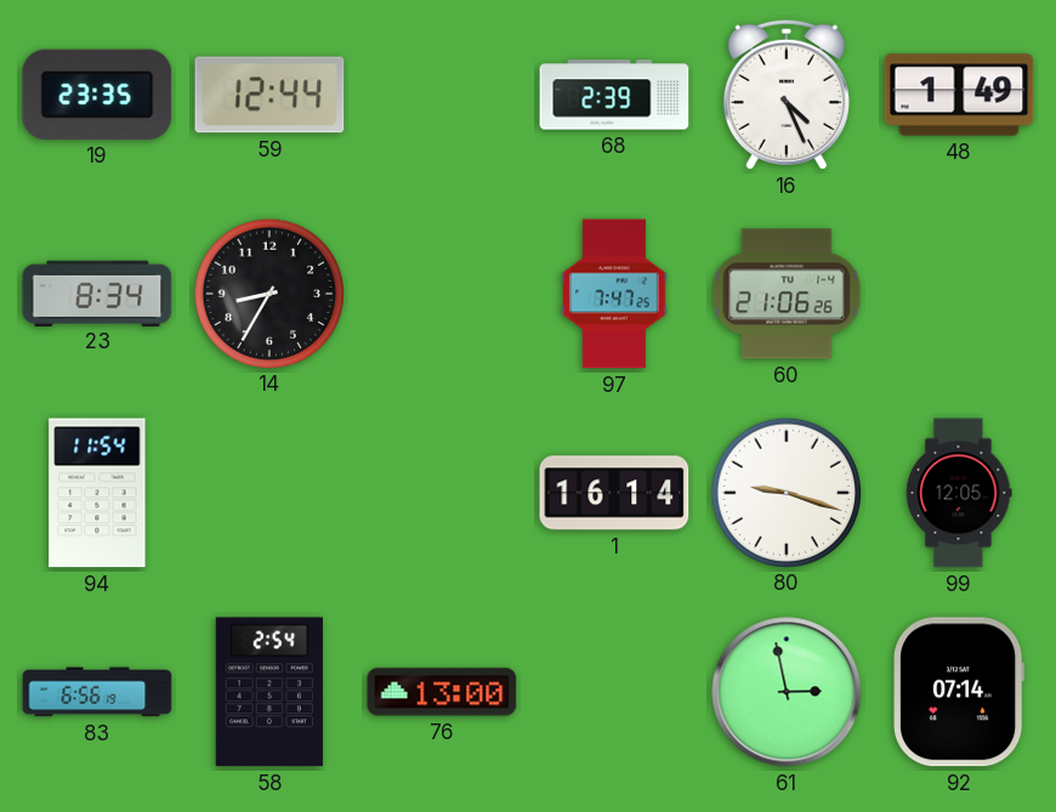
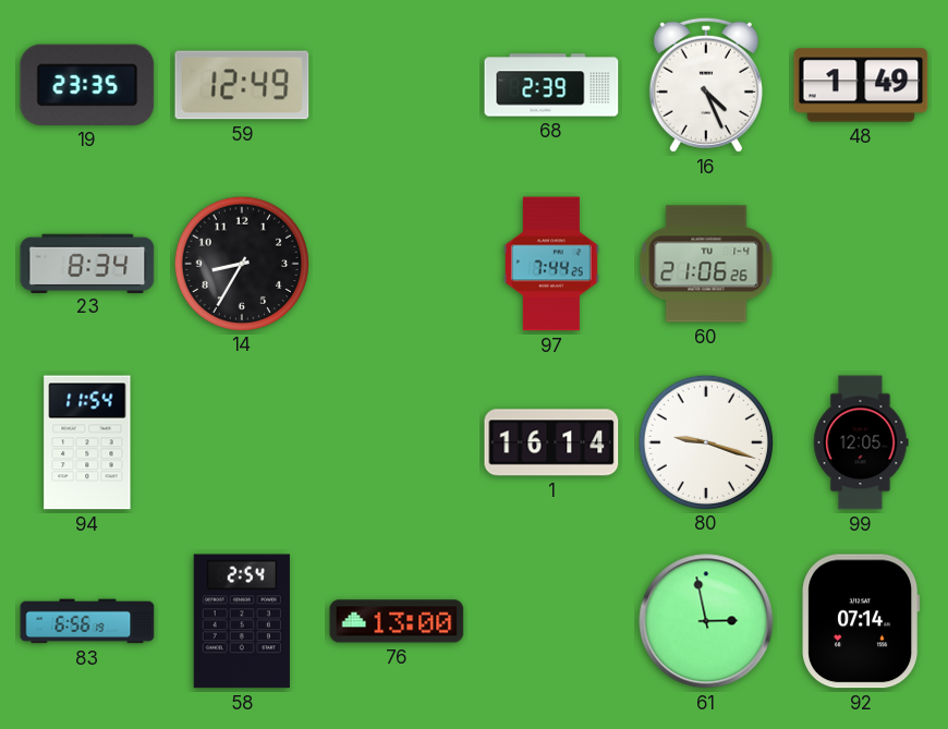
59: 12:44 -> 12:49 (242, 85)
97: 7:47 -> 7:44 (552, 264)
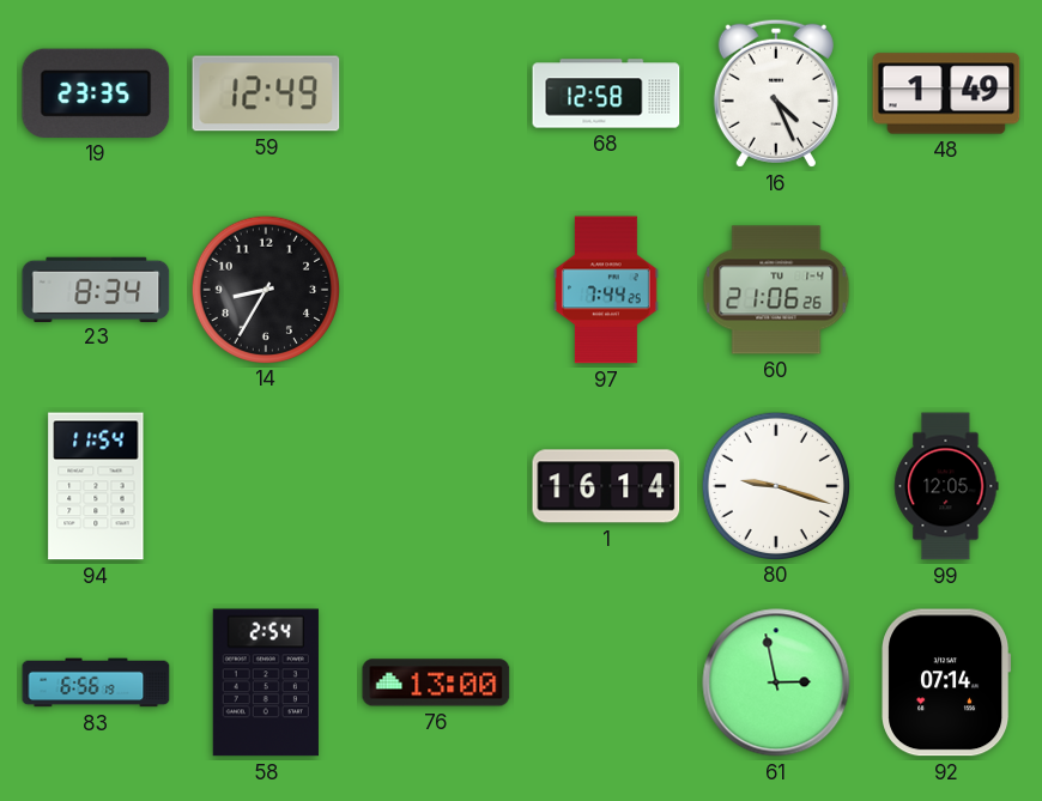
68: 2:39 -> 12:58 (606, 93)
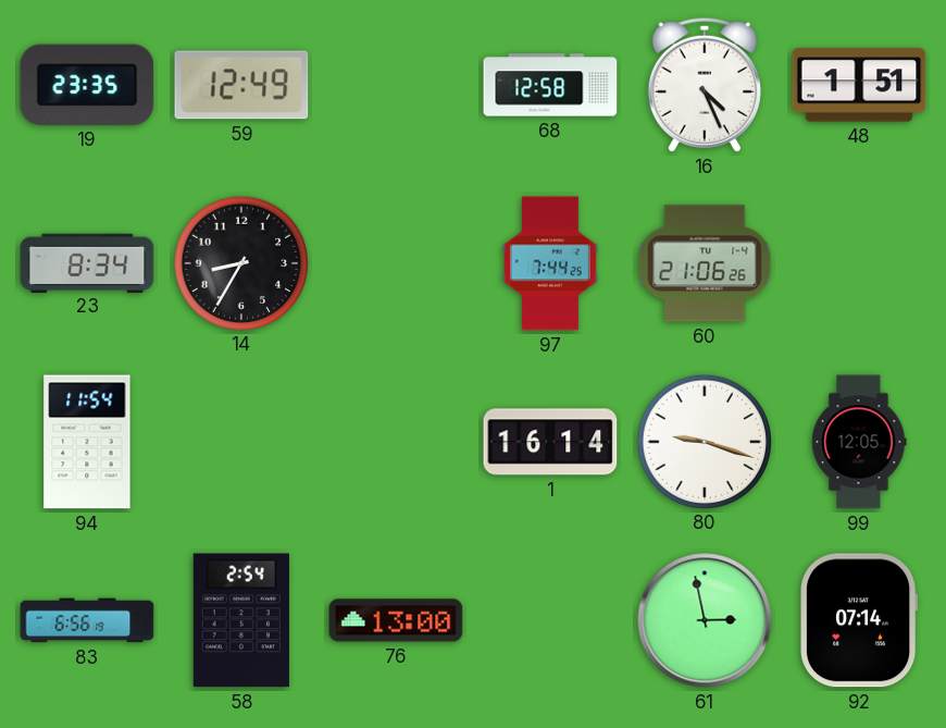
48: 1:49 -> 1:51 (859, 85)
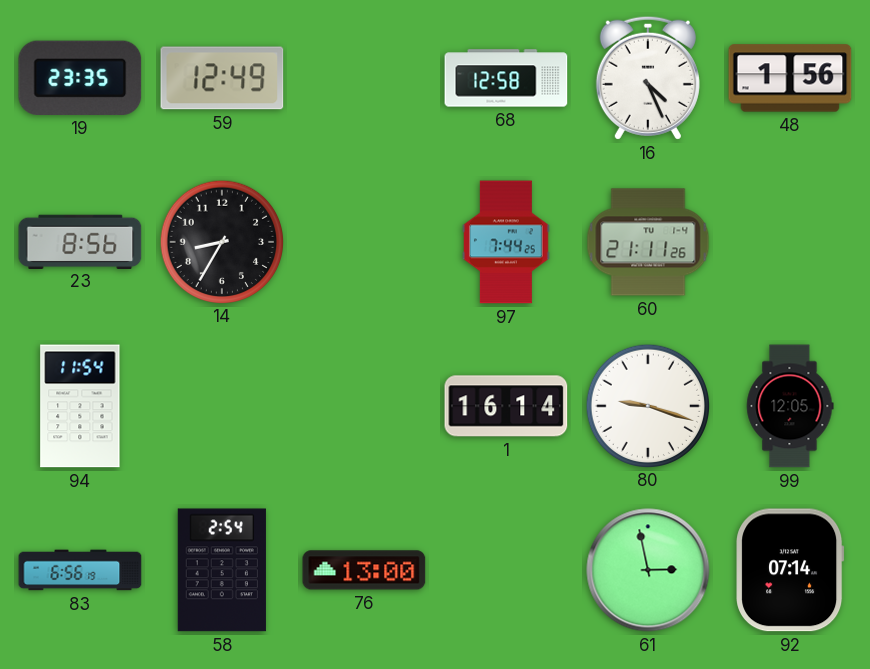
48: 1:51 -> 1:56 (790, 78)
23: 8:34 -> 8:56 (80, 241)
60: 21:06 -> 21:11 (648, 242)
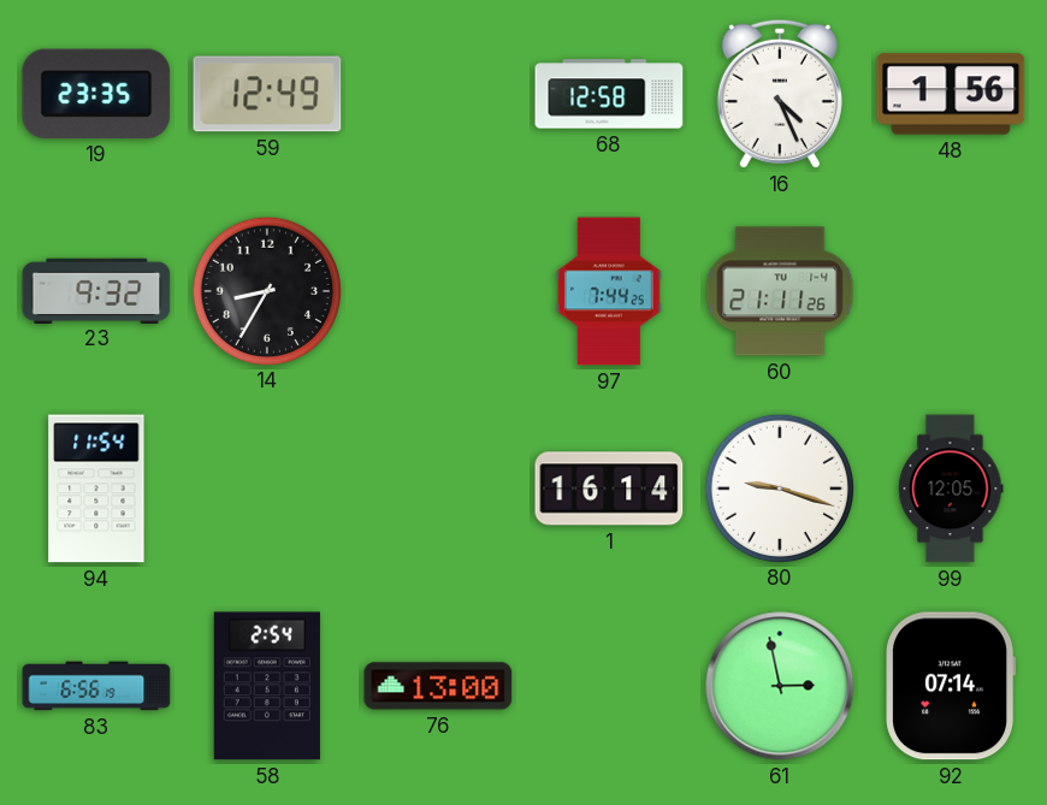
23: 8:56 -> 9:32 (96, 290)
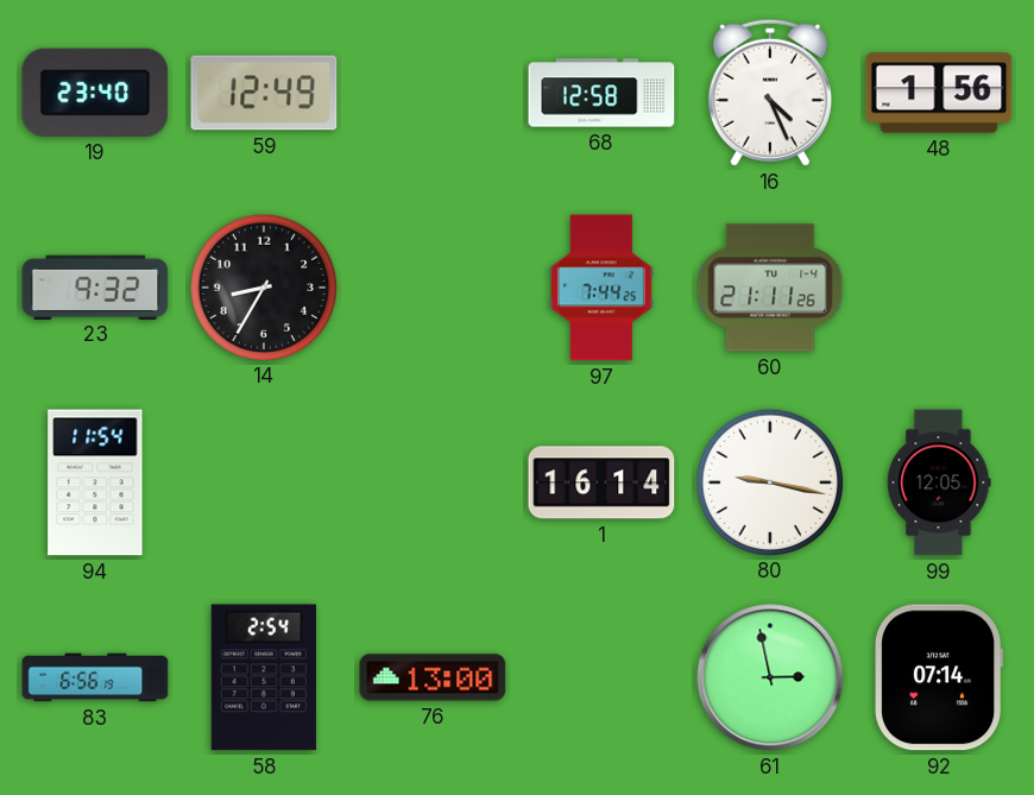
19: 23:35 -> 23:40 (95, 93)
80: 9:18 -> 9:17 (769, 481)
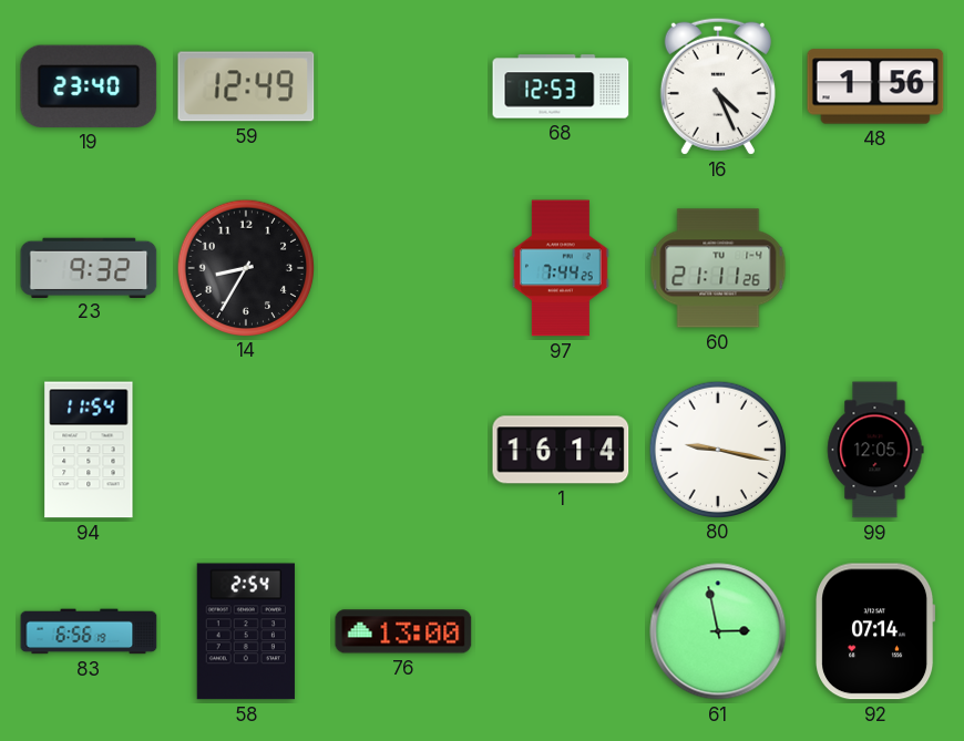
68: 12:58 -> 12:53 (561, 86)
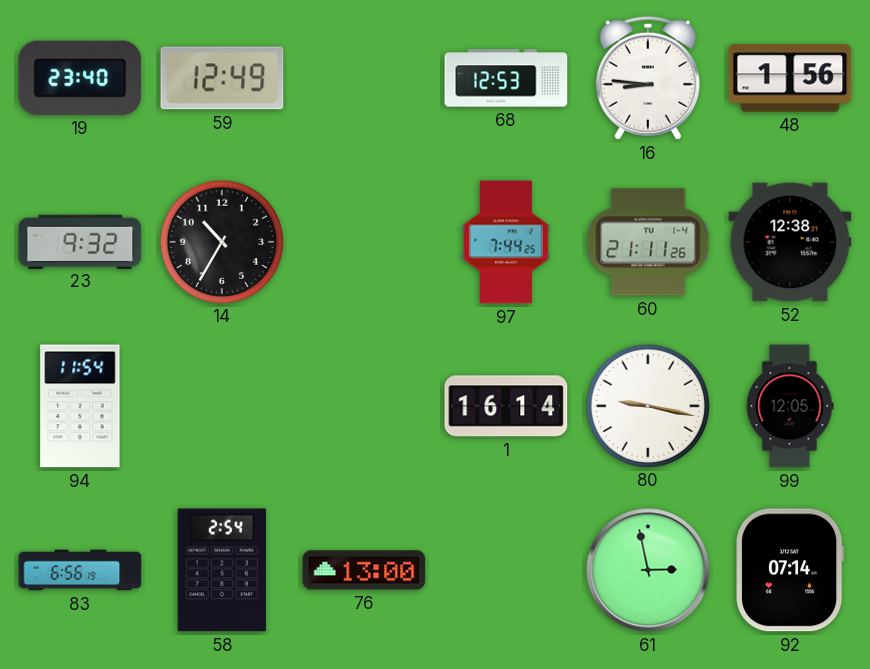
16: 4:26 -> 8:46 (648, 78)
14: 8:35 -> 10:35 (221, 241)
52: none -> 12:38 (790, 242)
